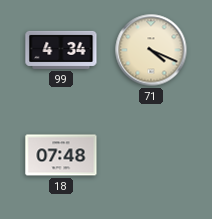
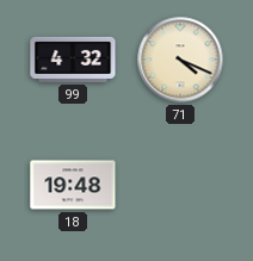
99: 4:34 -> 4:32 (73, 60)
18: 07:48 -> 19:48 (73, 185)
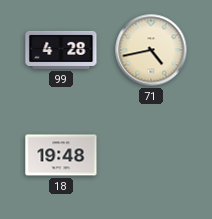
99: 4:32 -> 4:28 (61, 50)
71: 4:19 -> 4:43 (151, 50)
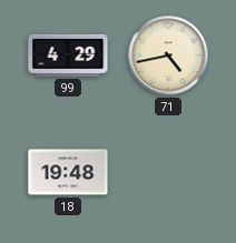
99: 4:28 -> 4:29 (68, 55)
